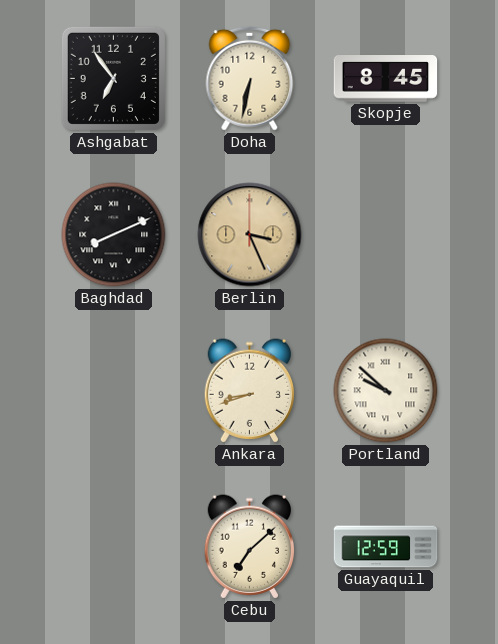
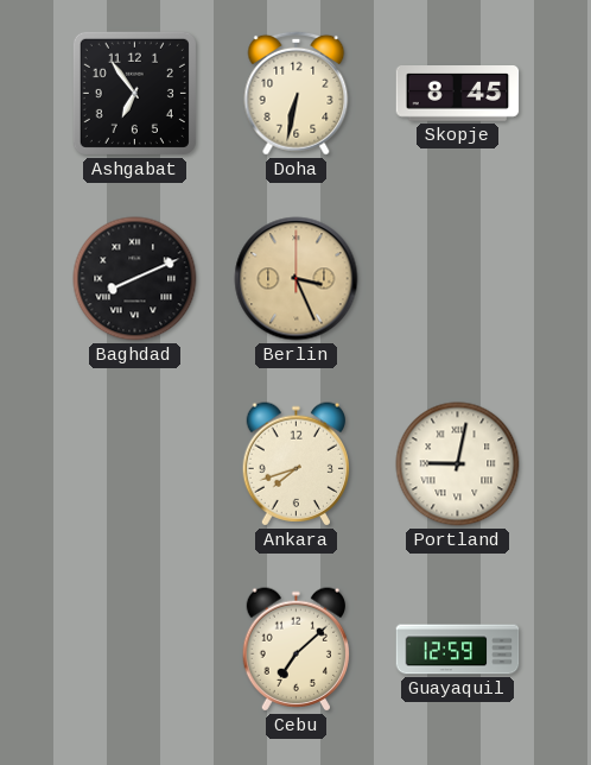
Ankara: 8:42 -> 7:42 (295, 464)
Portland: 9:52 -> 9:02 (458, 464)
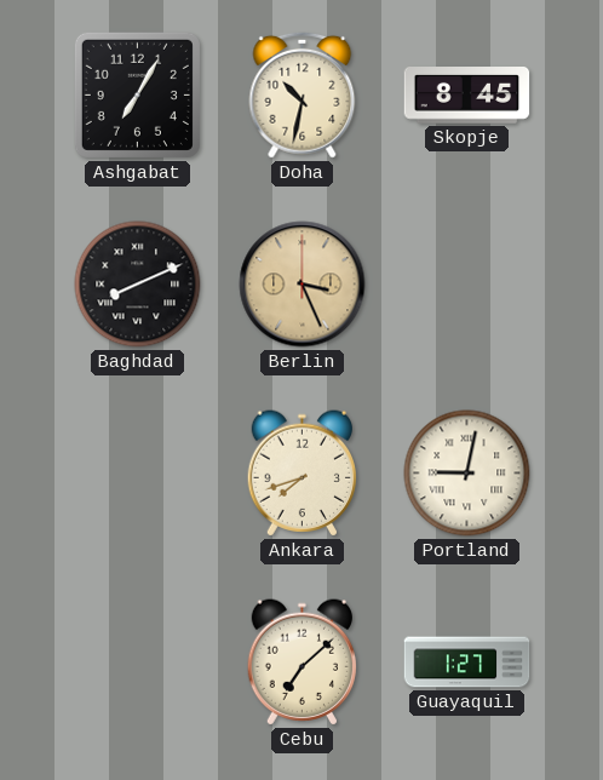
Ashgabat: 6:54 -> 7:05 (137, 94)
Doha: 6:32 -> 10:32 (303, 94)
Guayaquil: 12:59 -> 1:27 (467, 663)
